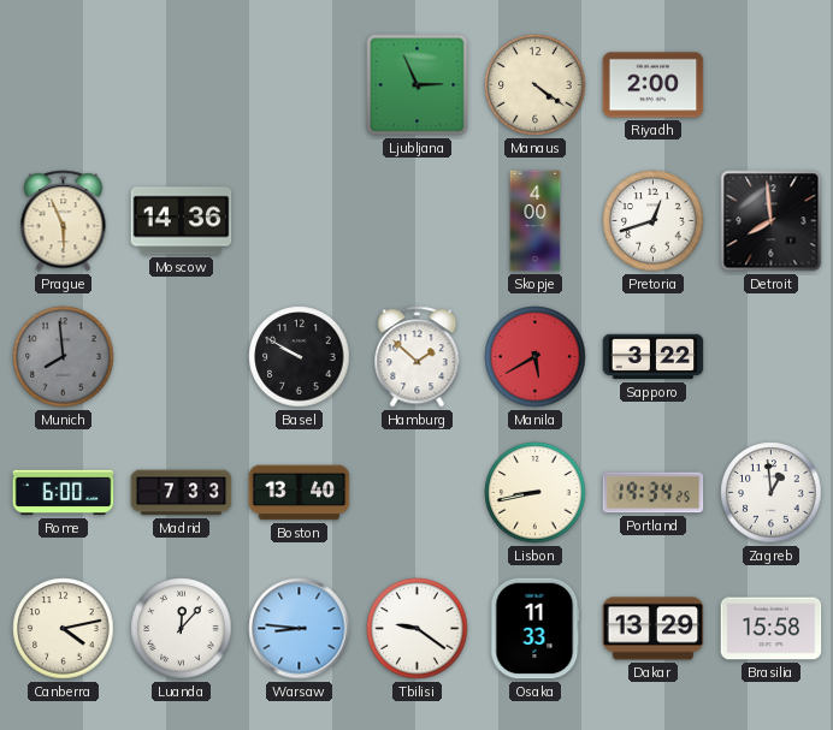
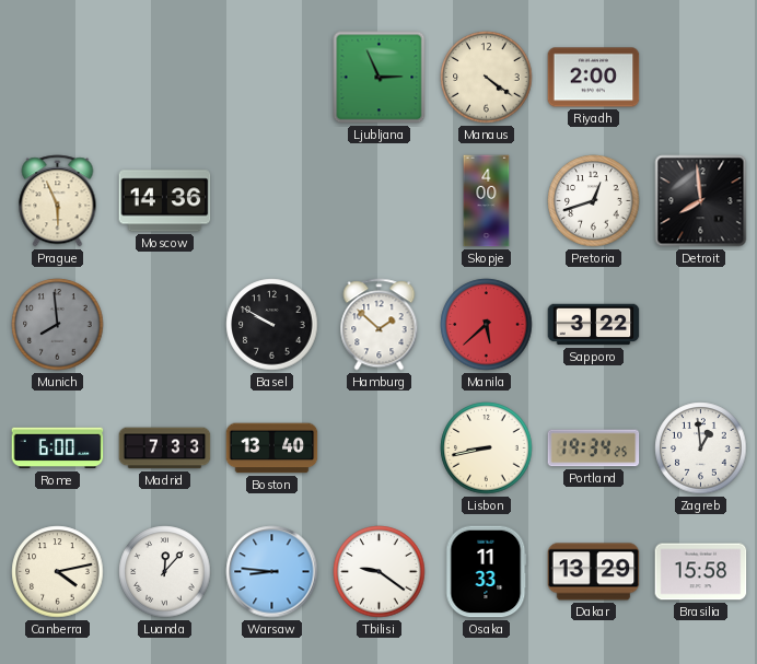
Manila: 5:40 -> 5:38 (487, 325)
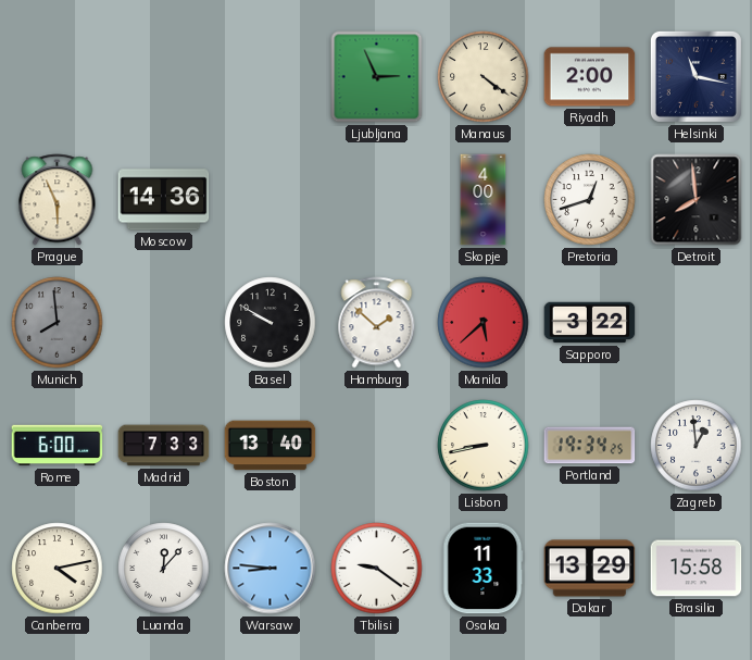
Helsinki: none -> 11:17 (695, 76)
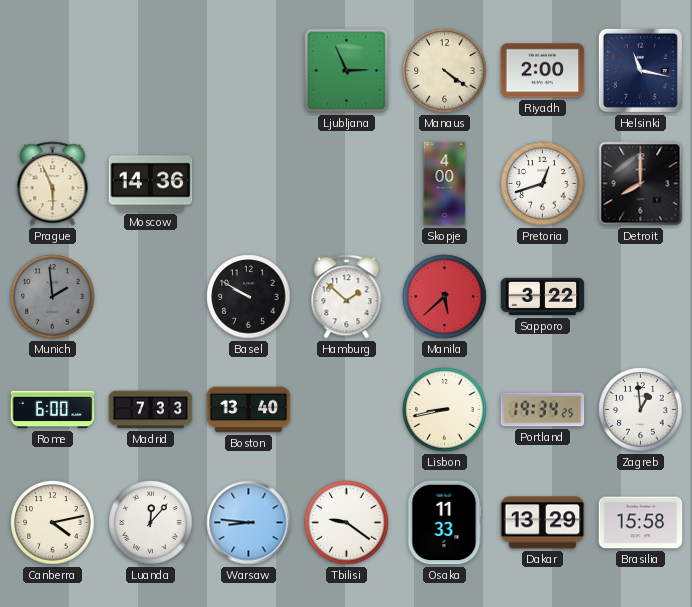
Detroit: 7:59 -> 8:00 (641, 184)
Munich: 7:59 -> 1:59 (53, 297)
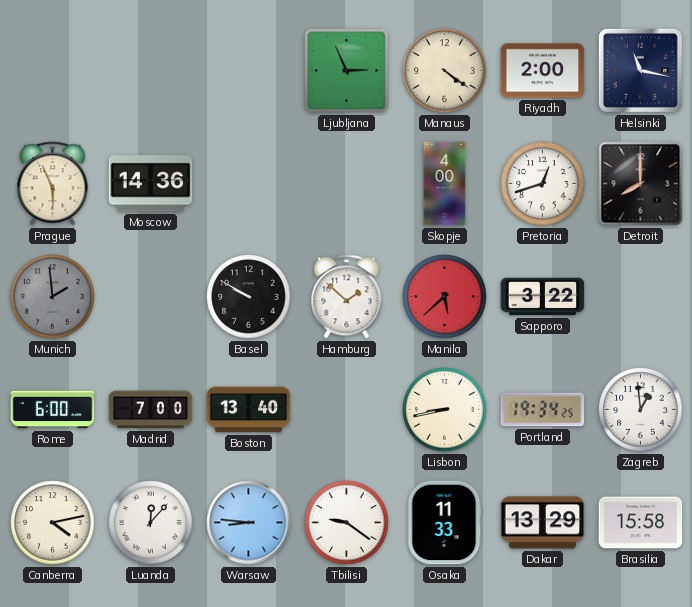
Madrid: 7:33 -> 7:00 (151, 410)
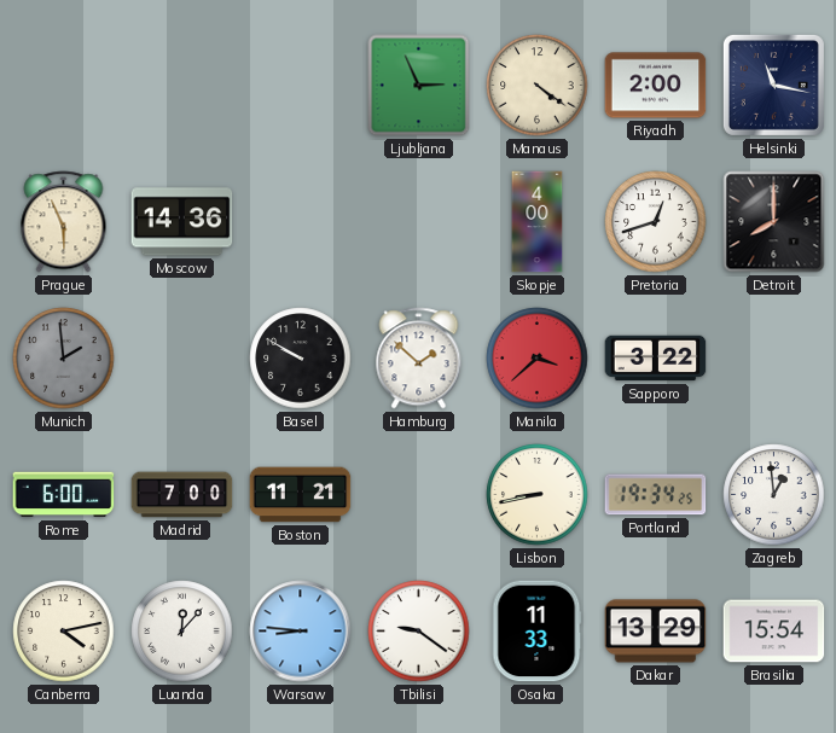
Manila: 5:38 -> 3:38 (538, 359)
Boston: 13:40 -> 11:21 (301, 495)
Brasilia: 15:58 -> 15:54 (774, 632)
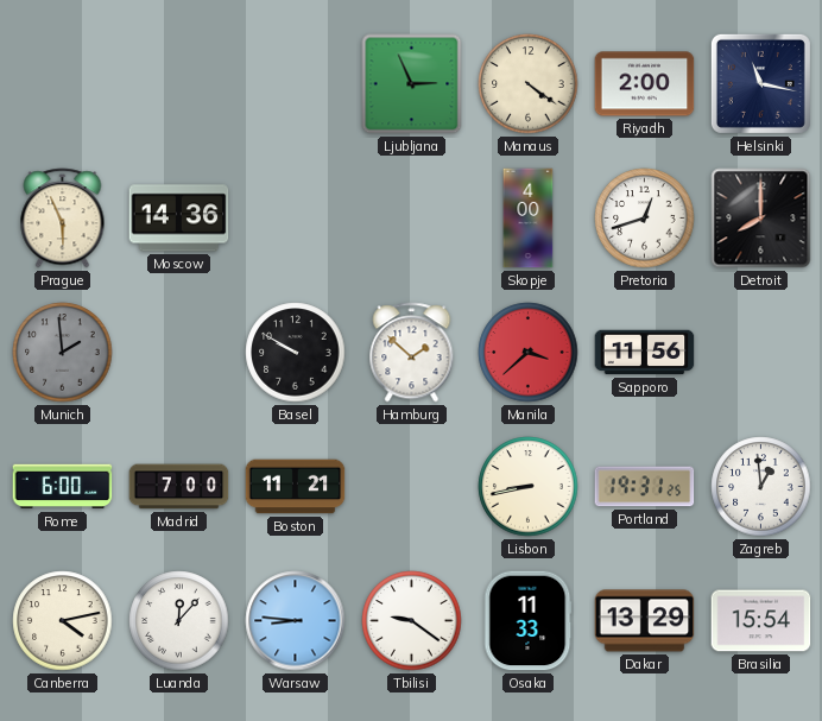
Sapporo: 3:22 -> 11:56 (645, 353)
Portland: 19:34 -> 19:31 (645, 487)
